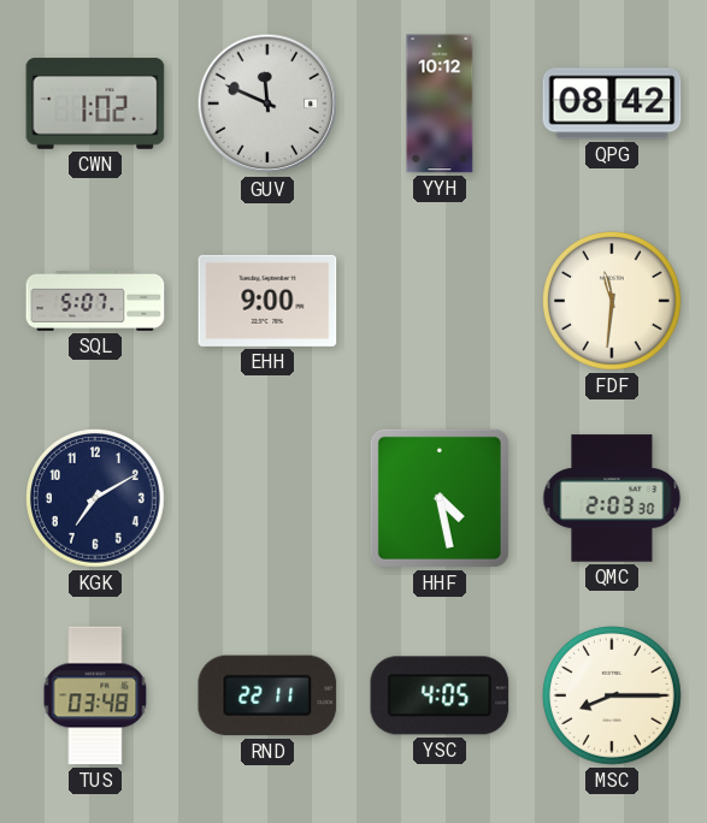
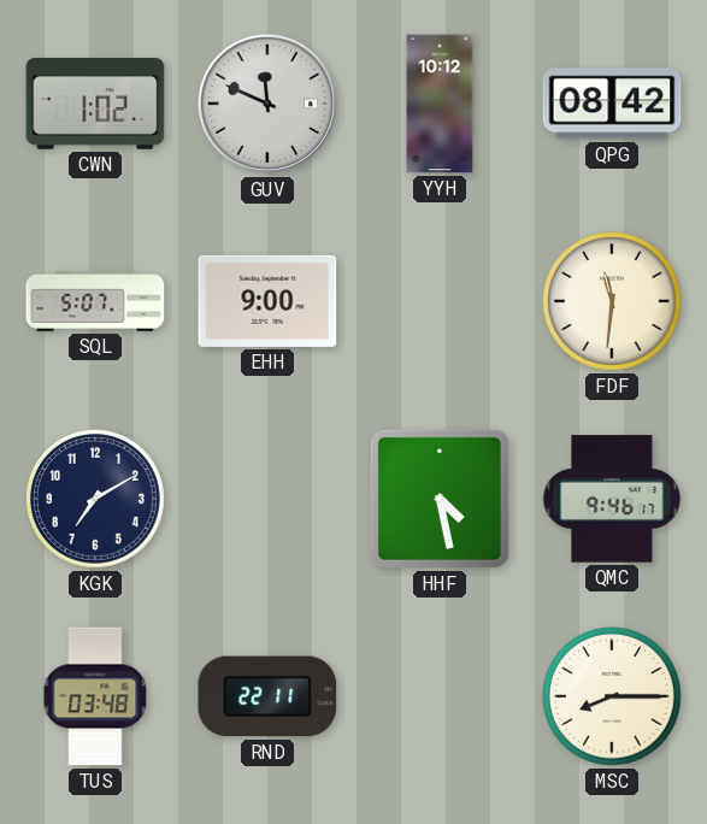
QMC: 2:03 -> 9:46 (612, 499)
YSC: 4:05 -> none (440, 695)
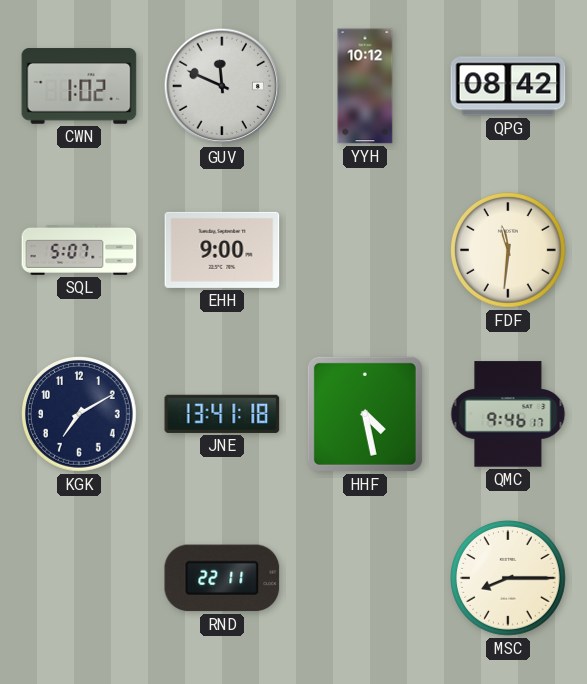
JNE: none -> 13:41 (222, 414)
TUS: 03:48 -> none (95, 696)
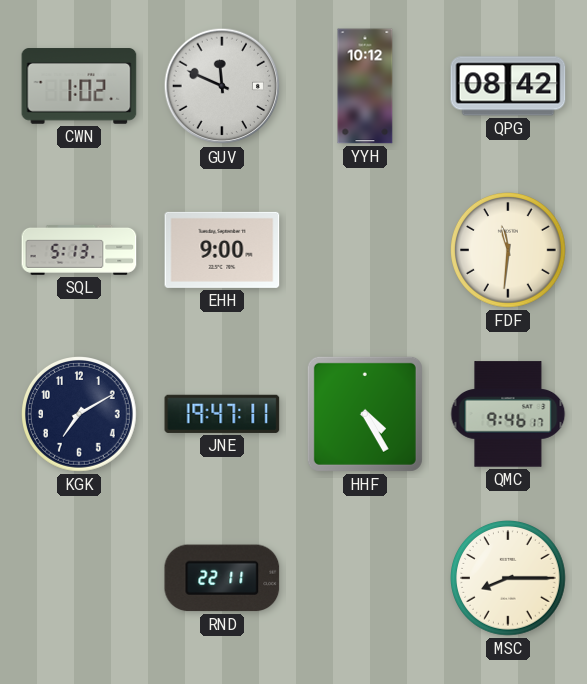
SQL: 5:07 -> 5:13 (79, 250)
JNE: 13:41 -> 19:47 (222, 414)
HHF: 4:28 -> 4:25 (365, 414)
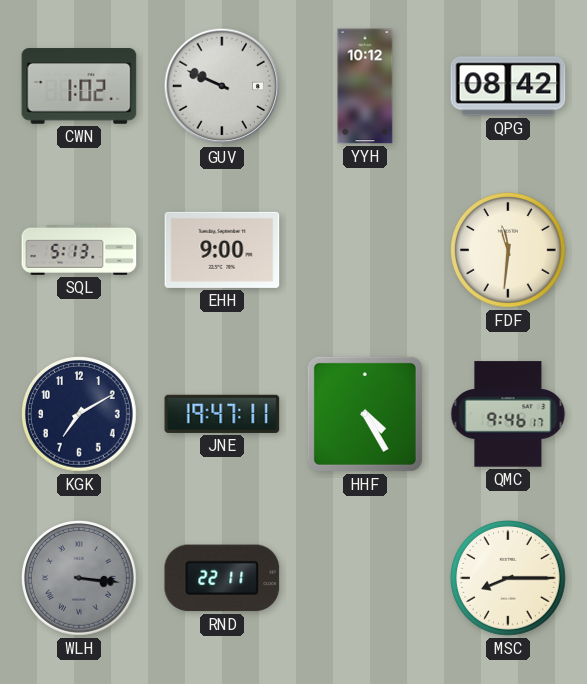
GUV: 11:49 -> 9:49 (222, 86)
WLH: none -> 3:16 (80, 579)
